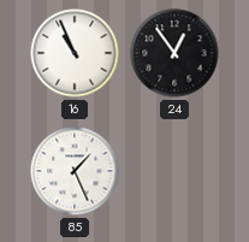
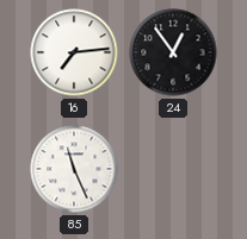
16: 10:56 -> 7:14 (74, 52)
85: 1:26 -> 11:26 (74, 169)
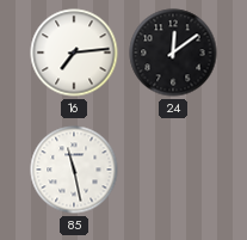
24: 12:54 -> 12:09 (173, 53)
85: 11:26 -> 11:28 (74, 170)
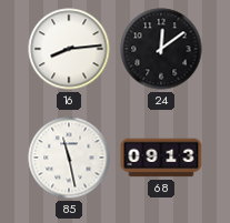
16: 7:14 -> 8:14 (69, 49)
68: none -> 09:13 (161, 158)
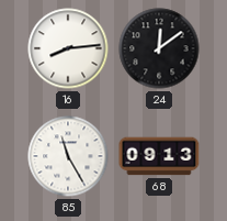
85: 11:28 -> 11:25 (68, 156)
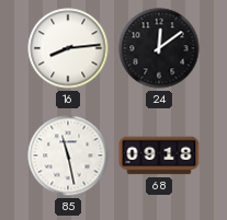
85: 11:25 -> 11:28 (68, 155)
68: 09:13 -> 09:18 (159, 155)
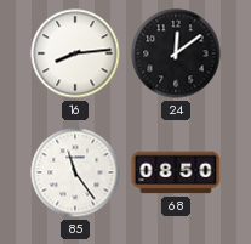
85: 11:28 -> 11:24 (75, 172)
68: 09:18 -> 08:50 (176, 172)
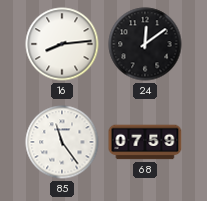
68: 08:50 -> 07:59 (145, 142)
